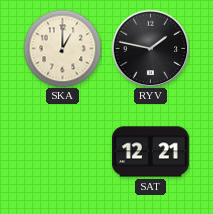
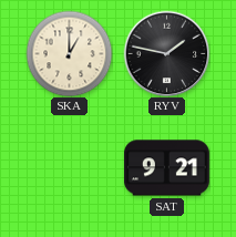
SAT: 12:21 -> 9:21 (166, 168)
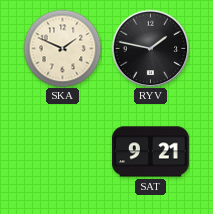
SKA: 1:00 -> 1:49 (62, 48)
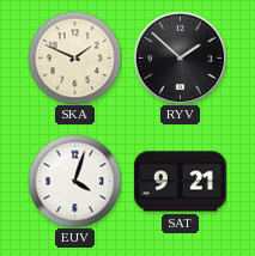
RYV: 1:47 -> 1:52 (180, 57)
EUV: none -> 4:03 (74, 181)
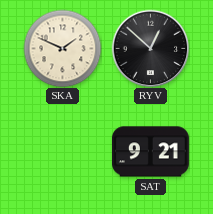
RYV: 1:52 -> 12:52 (150, 48)
EUV: 4:03 -> none (74, 181)
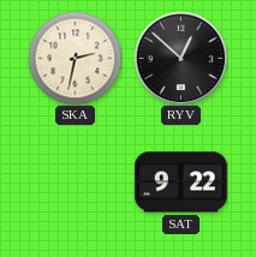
SKA: 1:49 -> 2:32 (75, 58)
SAT: 9:21 -> 9:22 (180, 183)
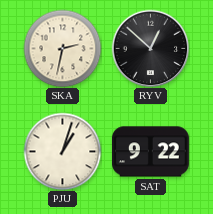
PJU: none -> 1:03 (62, 151)
